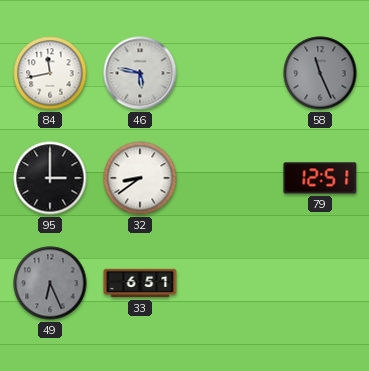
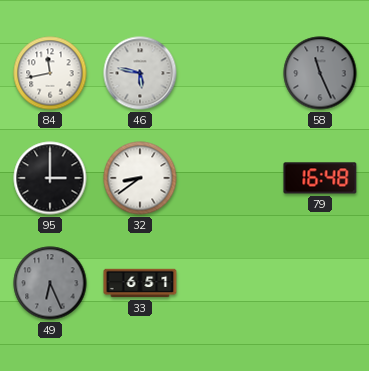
79: 12:51 -> 16:48 (320, 178)
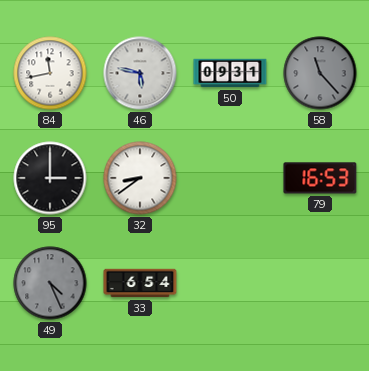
50: none -> 09:31 (230, 73)
58: 11:26 -> 11:23 (320, 73)
79: 16:48 -> 16:53 (320, 178)
49: 6:26 -> 4:26 (50, 283)
33: 6:51 -> 6:54 (140, 283)
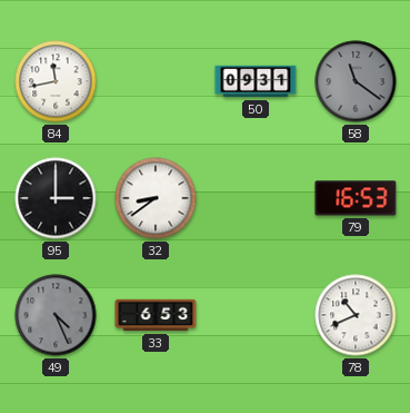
46: 5:47 -> none (140, 73)
58: 11:23 -> 11:21 (356, 81)
33: 6:54 -> 6:53 (156, 315)
78: none -> 10:41 (356, 315)
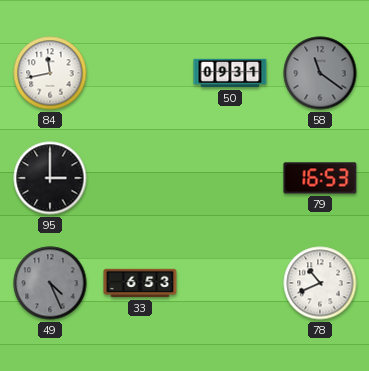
32: 8:39 -> none (156, 198)
